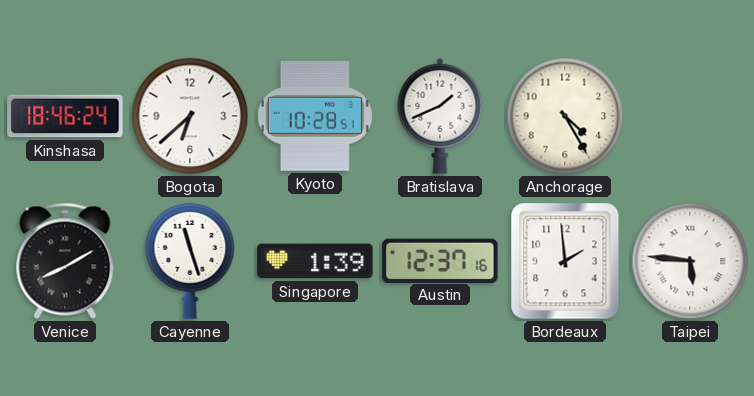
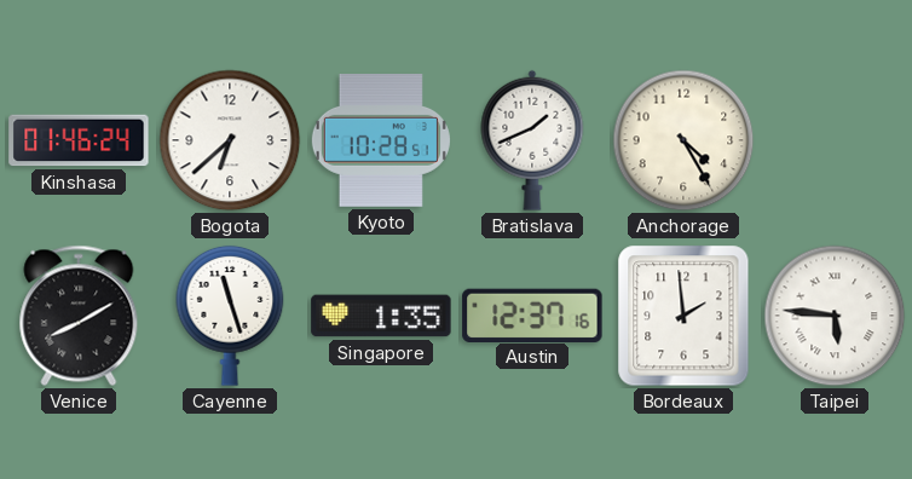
Kinshasa: 18:46 -> 01:46 (79, 140)
Singapore: 1:39 -> 1:35 (381, 316)
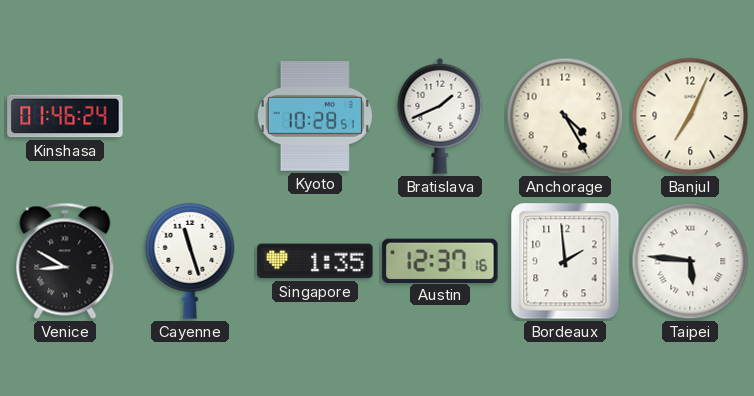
Bogota: 6:38 -> none (230, 140)
Banjul: none -> 7:04 (690, 116)
Venice: 8:10 -> 8:50 (65, 261)
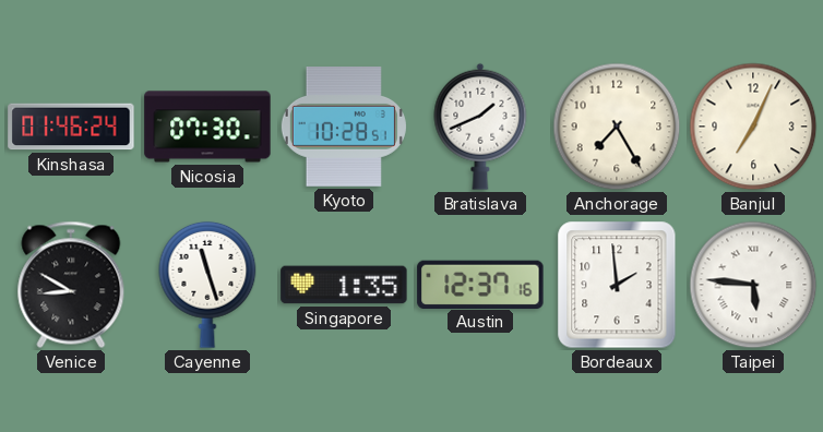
Nicosia: none -> 07:30 (207, 127)
Anchorage: 4:25 -> 7:25 (617, 127)
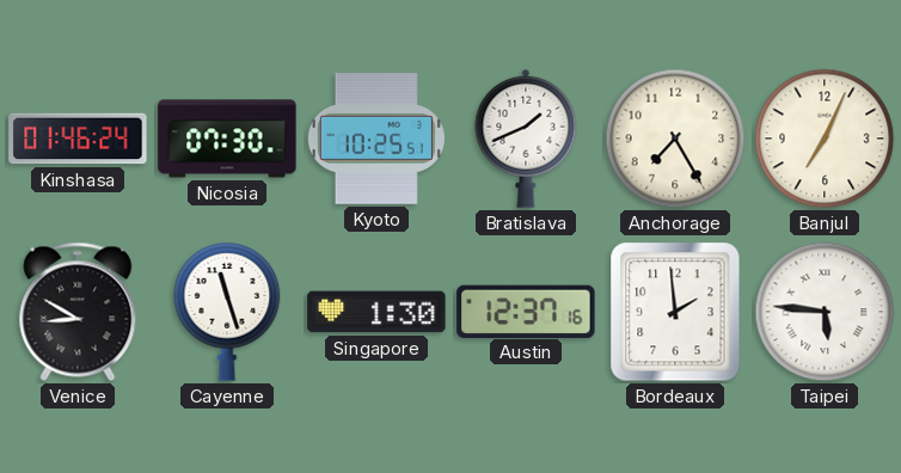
Kyoto: 10:28 -> 10:25 (376, 140)
Singapore: 1:35 -> 1:30 (376, 312)
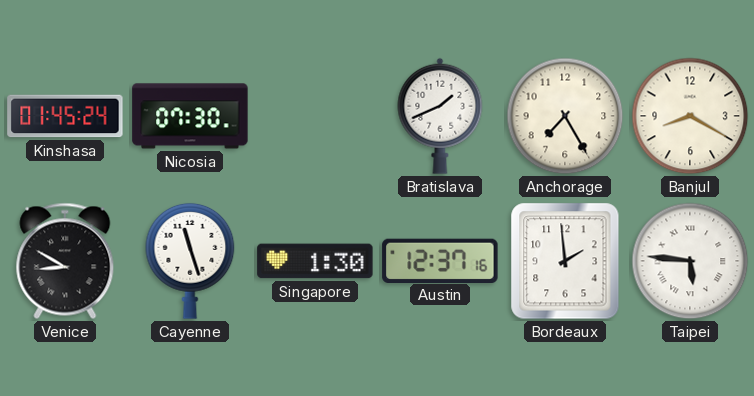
Kinshasa: 01:46 -> 01:45 (65, 116)
Kyoto: 10:25 -> none (376, 140)
Banjul: 7:04 -> 8:20 (690, 116)
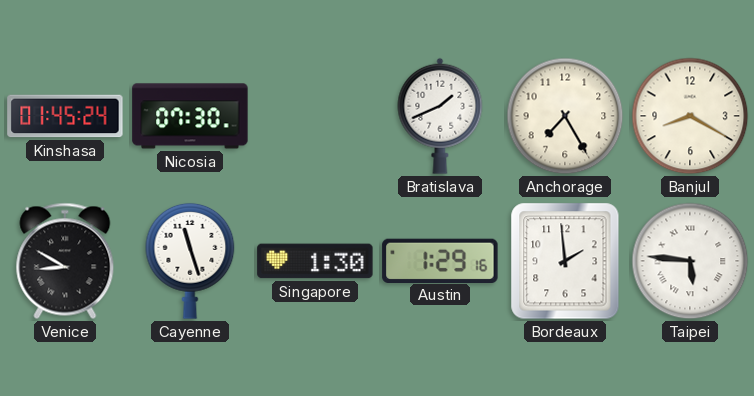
Austin: 12:37 -> 1:29 (440, 260)
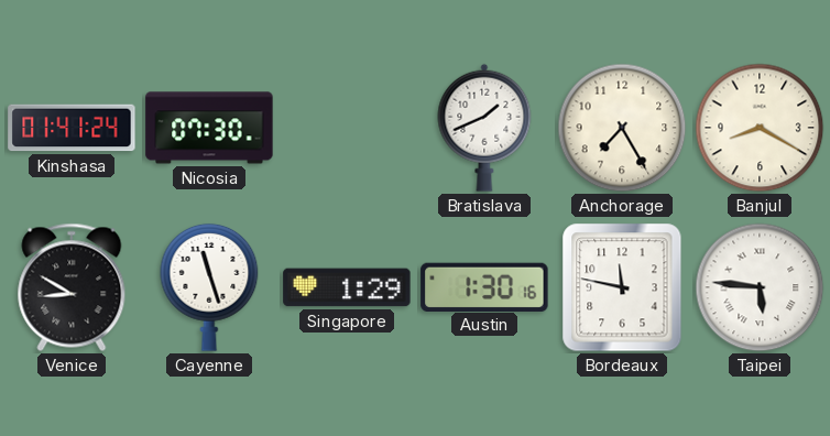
Kinshasa: 01:45 -> 01:41 (72, 128)
Singapore: 1:30 -> 1:29 (347, 287)
Austin: 1:29 -> 1:30 (484, 286)
Bordeaux: 1:59 -> 11:47 (622, 287)
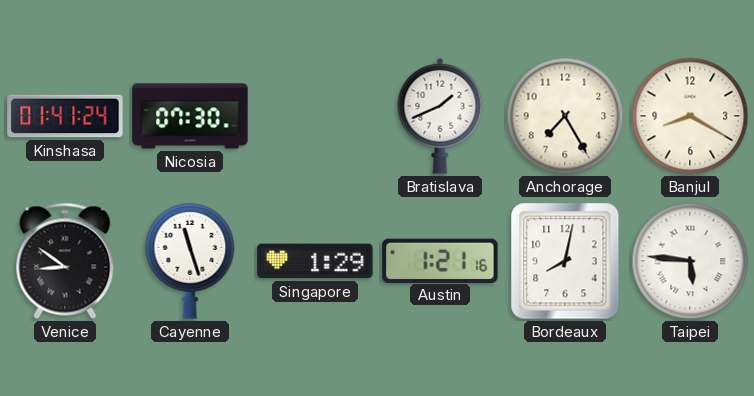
Venice: 8:50 -> 8:51 (65, 261)
Austin: 1:30 -> 1:21 (440, 260)
Bordeaux: 11:47 -> 8:02 (565, 261)
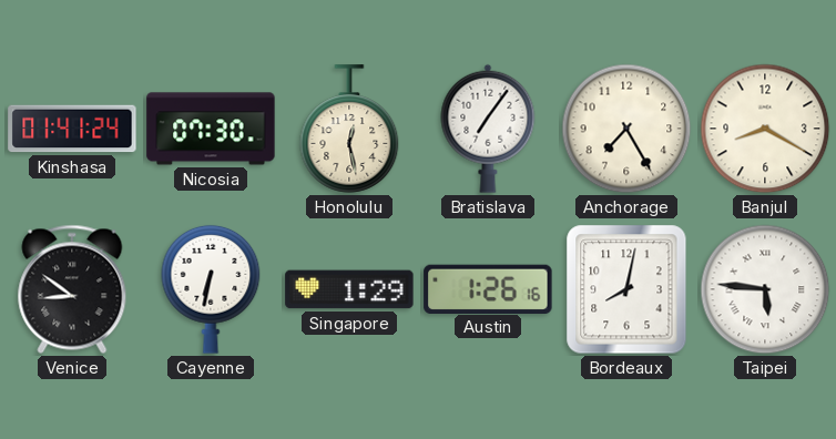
Honolulu: none -> 12:28 (349, 129)
Bratislava: 1:41 -> 7:06 (488, 129)
Cayenne: 11:27 -> 6:32 (211, 289)
Austin: 1:21 -> 1:26 (488, 288)
